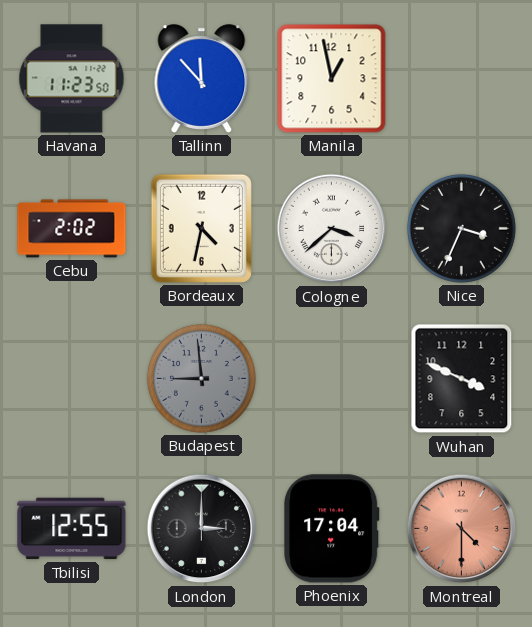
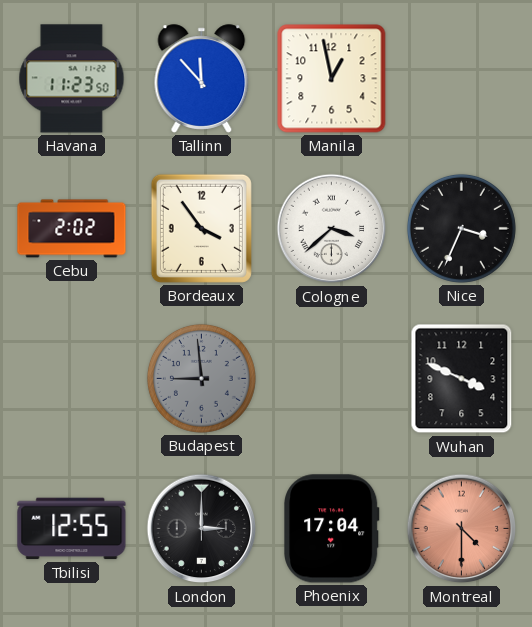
Bordeaux: 4:32 -> 3:54 (201, 228)
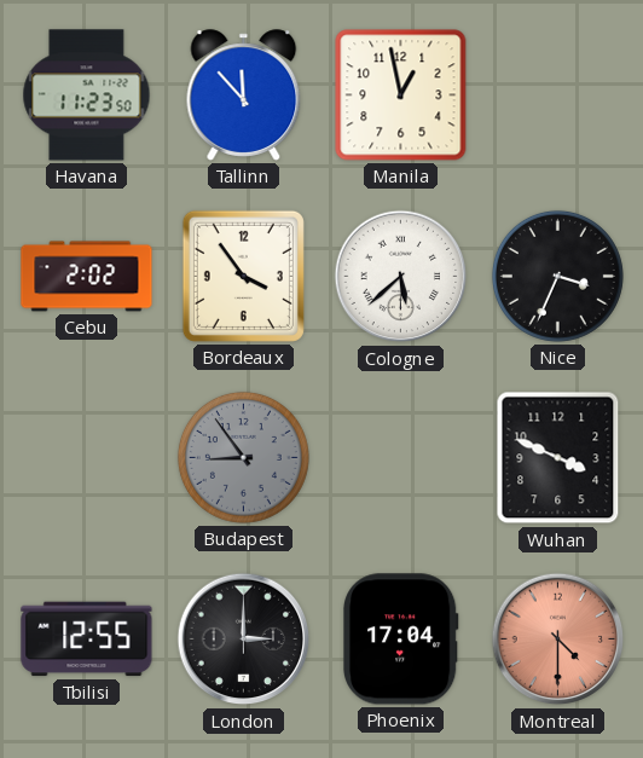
Cologne: 3:38 -> 5:38 (401, 277)
Budapest: 8:59 -> 8:54 (243, 457)
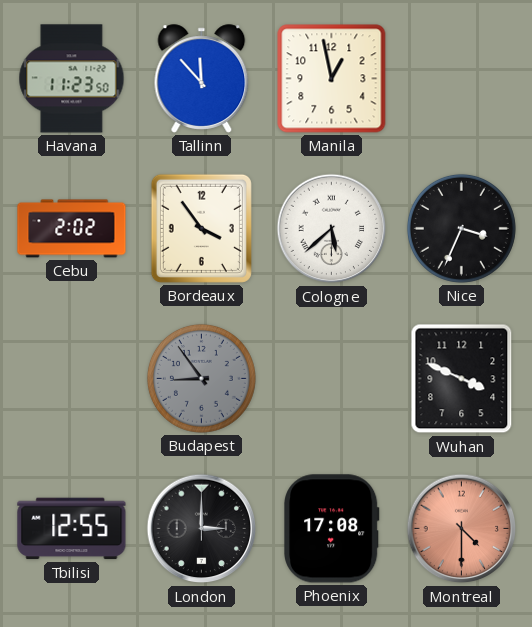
Phoenix: 17:04 -> 17:08 (332, 529)
